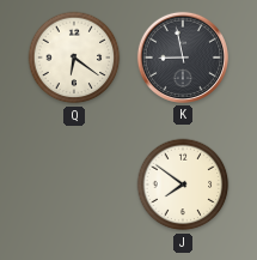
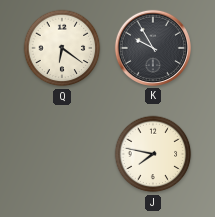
K: 8:58 -> 9:55 (153, 48)
J: 7:51 -> 7:47 (153, 154)
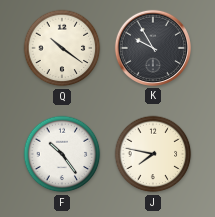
Q: 6:21 -> 10:21 (62, 48)
F: none -> 10:24 (62, 154)
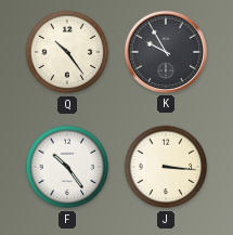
Q: 10:21 -> 10:24 (67, 52)
J: 7:47 -> 3:16 (166, 167)
